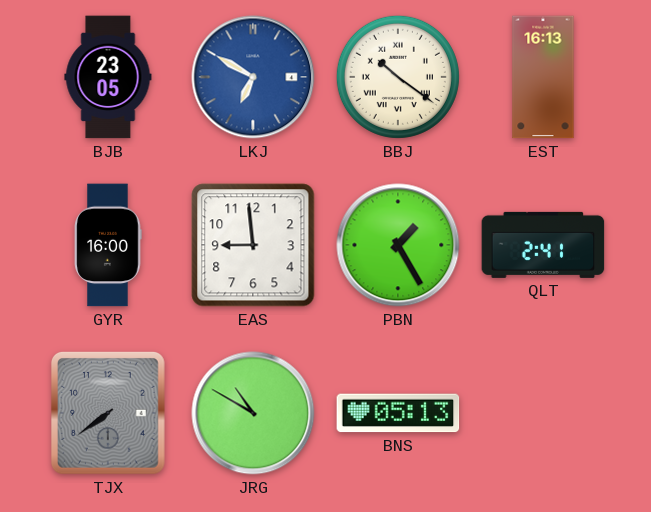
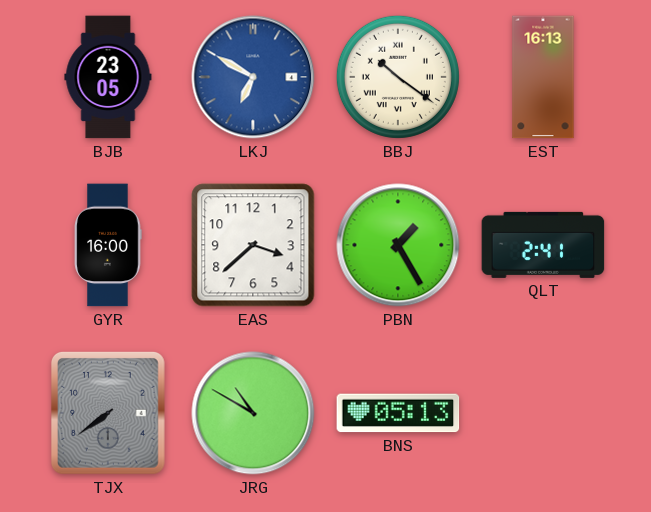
EAS: 8:59 -> 3:38 (253, 245)
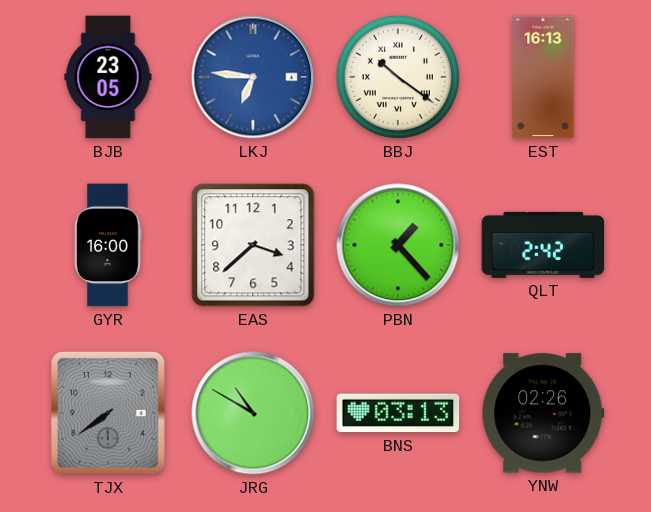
LKJ: 6:50 -> 6:46 (253, 77)
PBN: 1:25 -> 1:23 (398, 245)
QLT: 2:41 -> 2:42 (543, 245)
BNS: 05:13 -> 03:13 (398, 413)
YNW: none -> 02:26 (543, 413)
